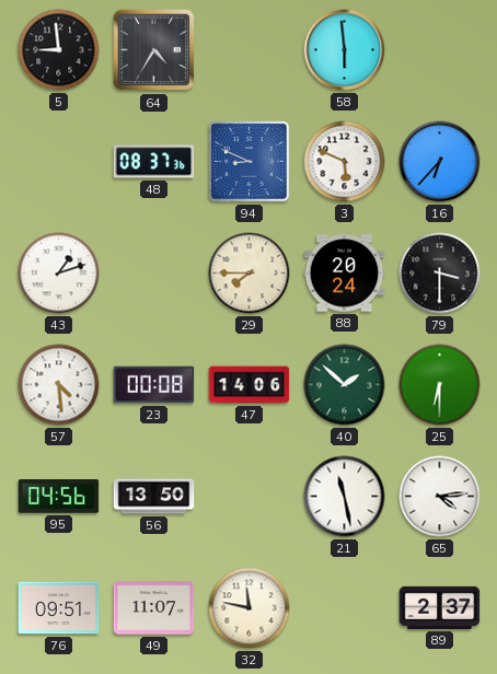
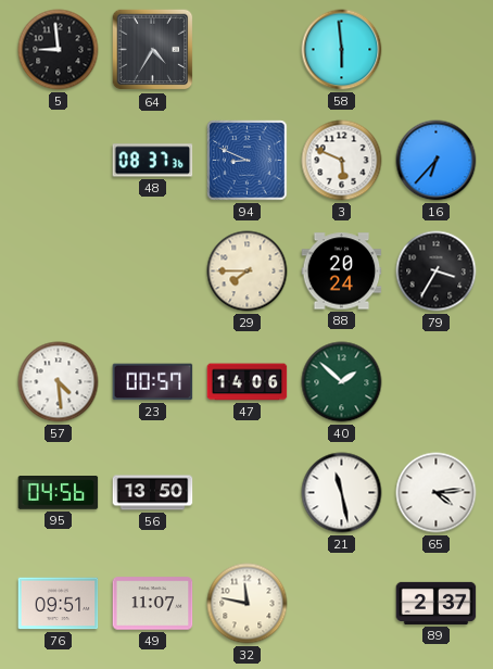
43: 1:12 -> none (59, 274)
79: 3:30 -> 3:35 (437, 272)
23: 00:08 -> 00:57 (153, 382)
25: 6:30 -> none (440, 385)
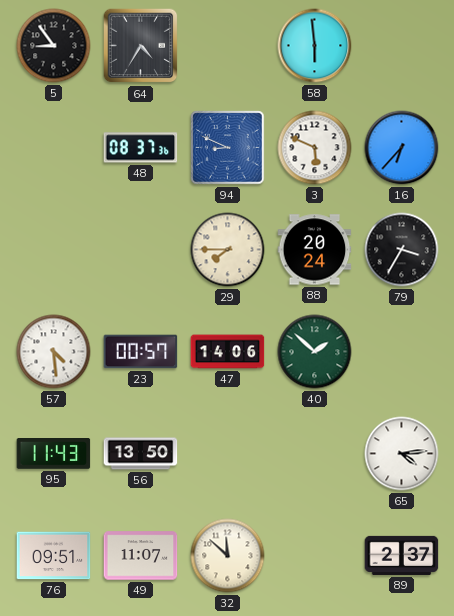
5: 8:59 -> 8:54 (54, 46)
95: 04:56 -> 11:43 (54, 454)
21: 11:28 -> none (342, 493)
32: 11:47 -> 11:52 (228, 556)
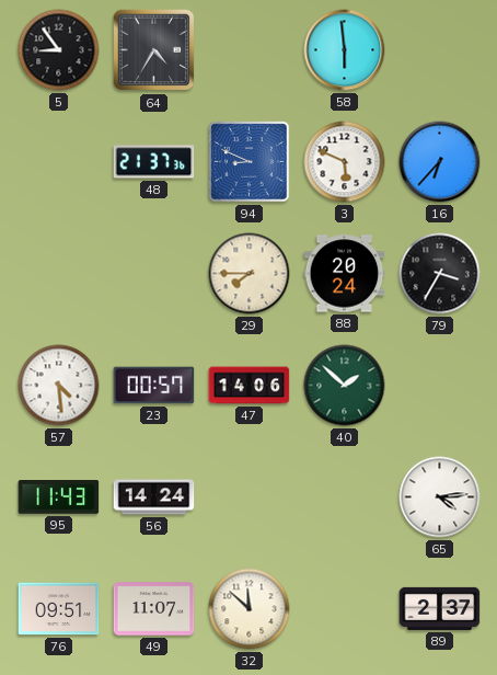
48: 08:37 -> 21:37 (154, 162)
56: 13:50 -> 14:24 (154, 497)
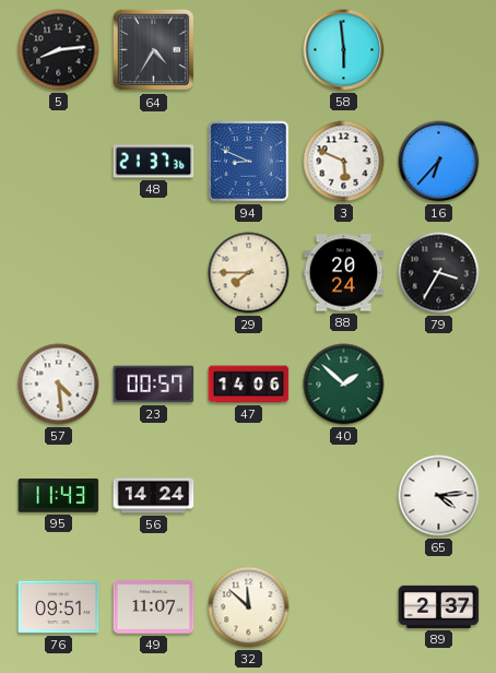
5: 8:54 -> 8:14 (59, 50)
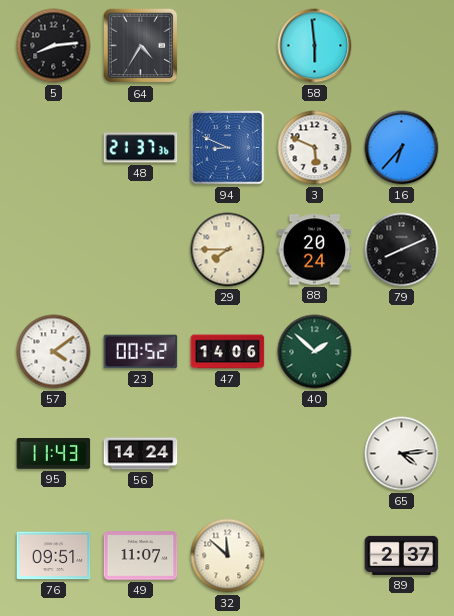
79: 3:35 -> 8:11 (402, 250)
57: 4:29 -> 4:09 (54, 352)
23: 00:57 -> 00:52 (141, 352)
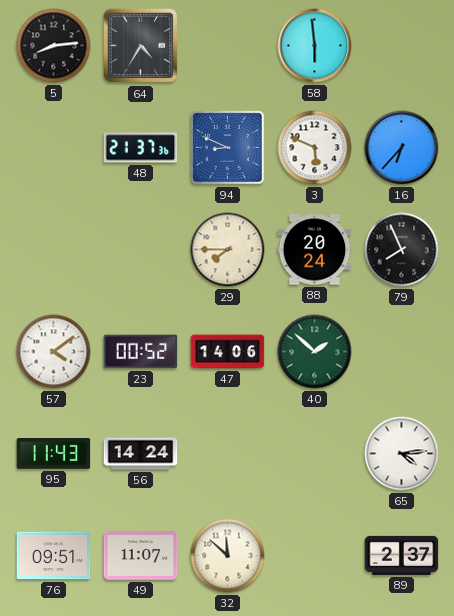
79: 8:11 -> 7:56 (402, 250)
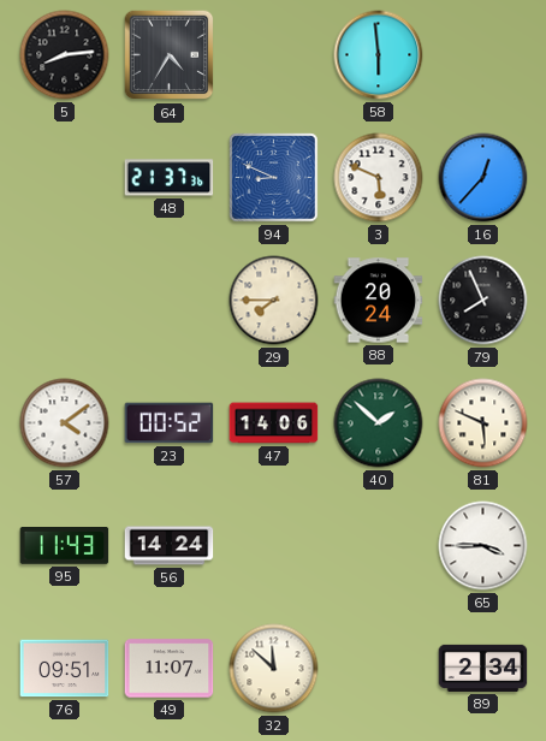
16: 6:37 -> 12:37 (483, 178)
81: none -> 5:49 (483, 423)
65: 4:14 -> 3:45 (483, 546)
89: 2:37 -> 2:34 (483, 668)
